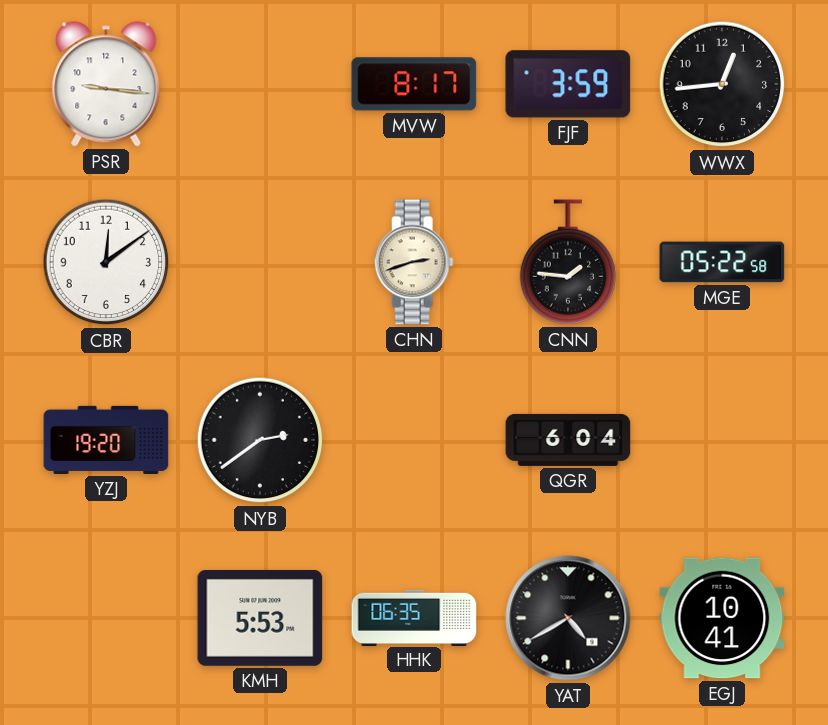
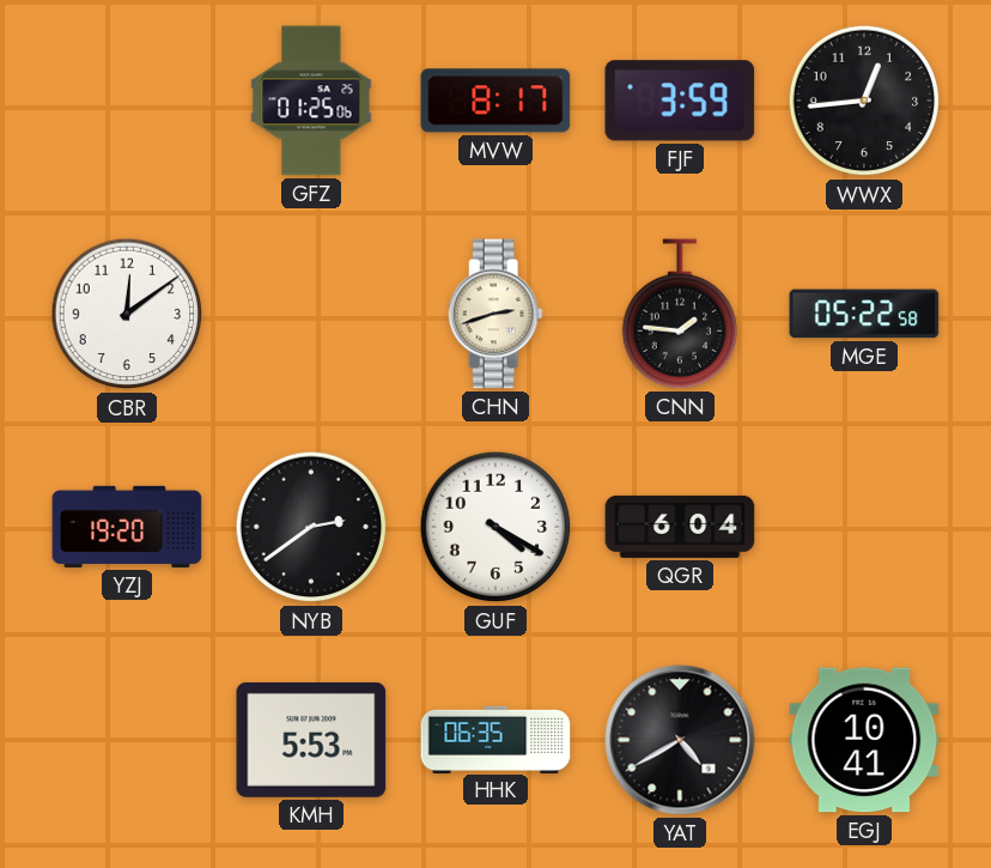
PSR: 9:16 -> none (106, 84)
GFZ: none -> 01:25 (311, 101)
GUF: none -> 4:20 (495, 527)
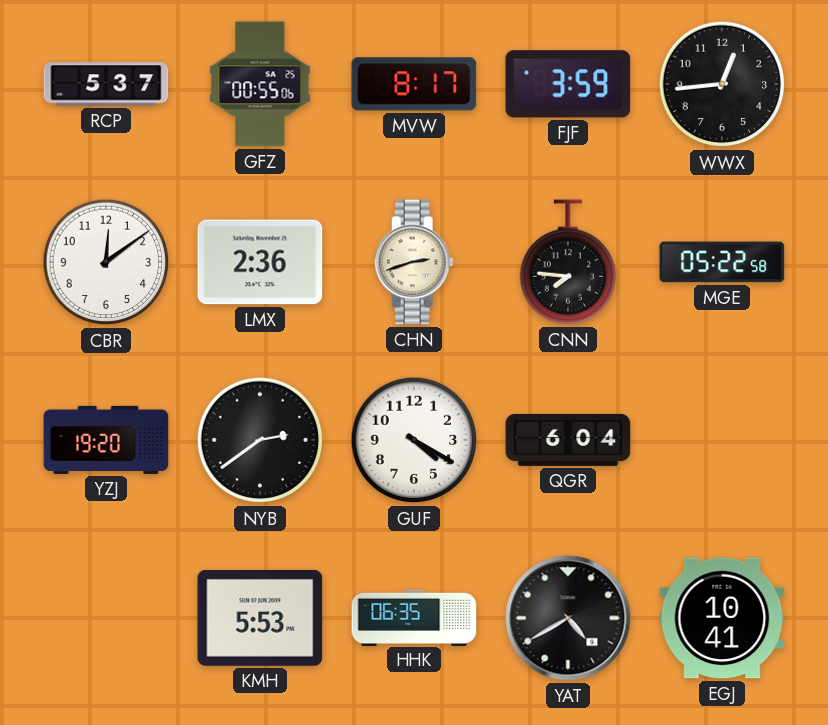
RCP: none -> 5:37 (106, 84)
GFZ: 01:25 -> 00:55 (260, 84)
LMX: none -> 2:36 (260, 262)
CNN: 1:46 -> 7:46 (567, 262)
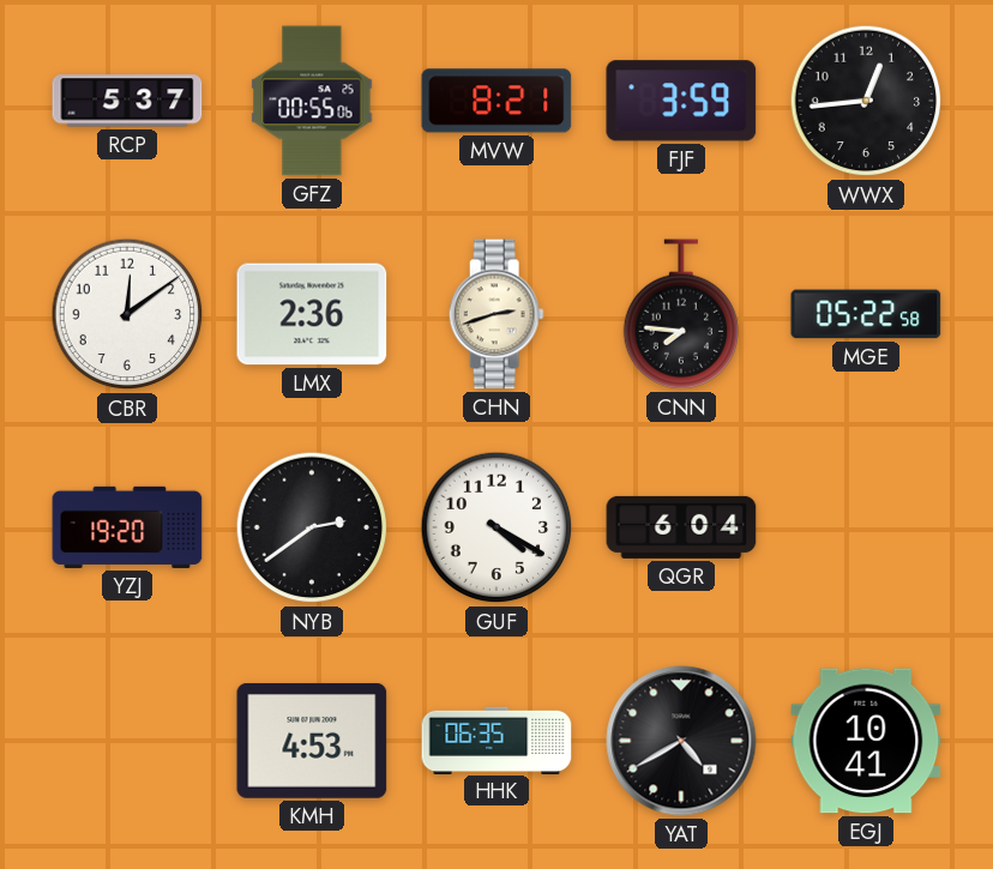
MVW: 8:17 -> 8:21 (496, 101)
KMH: 5:53 -> 4:53 (312, 741)
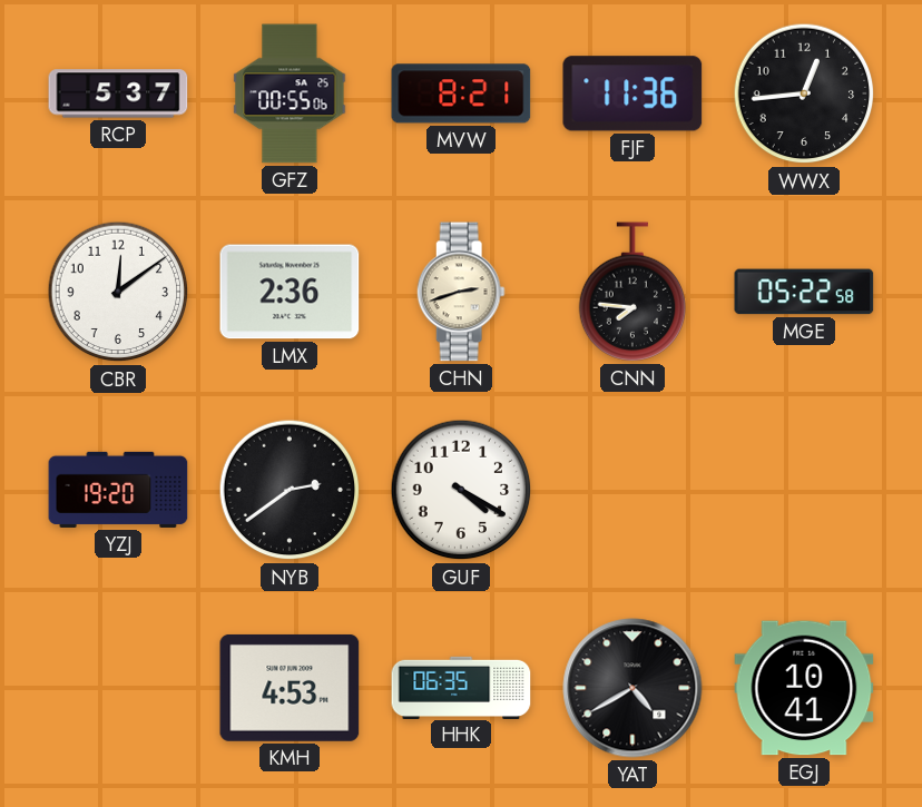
FJF: 3:59 -> 11:36 (632, 94)
QGR: 6:04 -> none (681, 527)
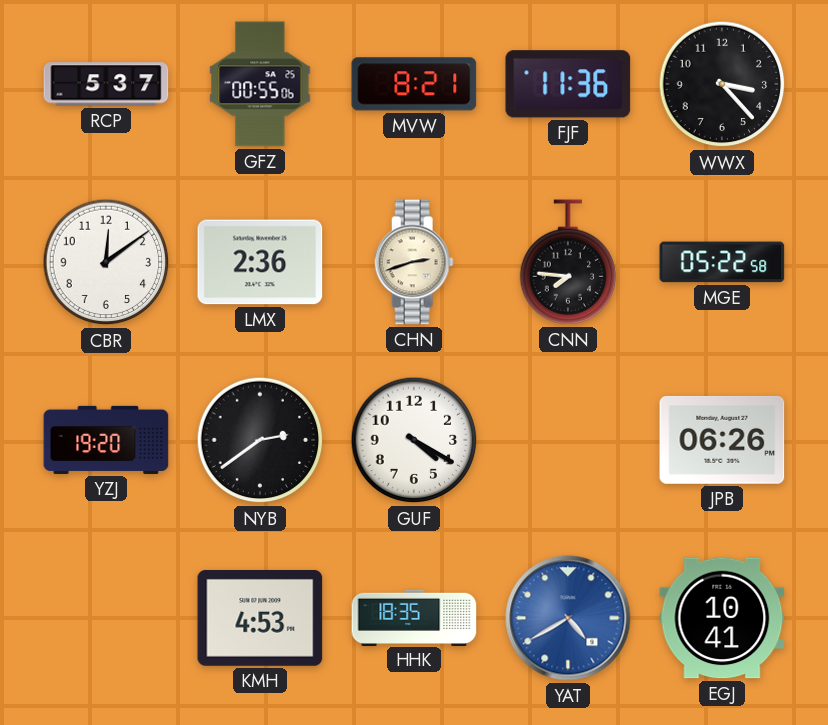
WWX: 12:44 -> 3:23 (722, 84)
JPB: none -> 06:26 (722, 440)
HHK: 06:35 -> 18:35 (414, 617)
YAT dial: black -> blue (568, 618)
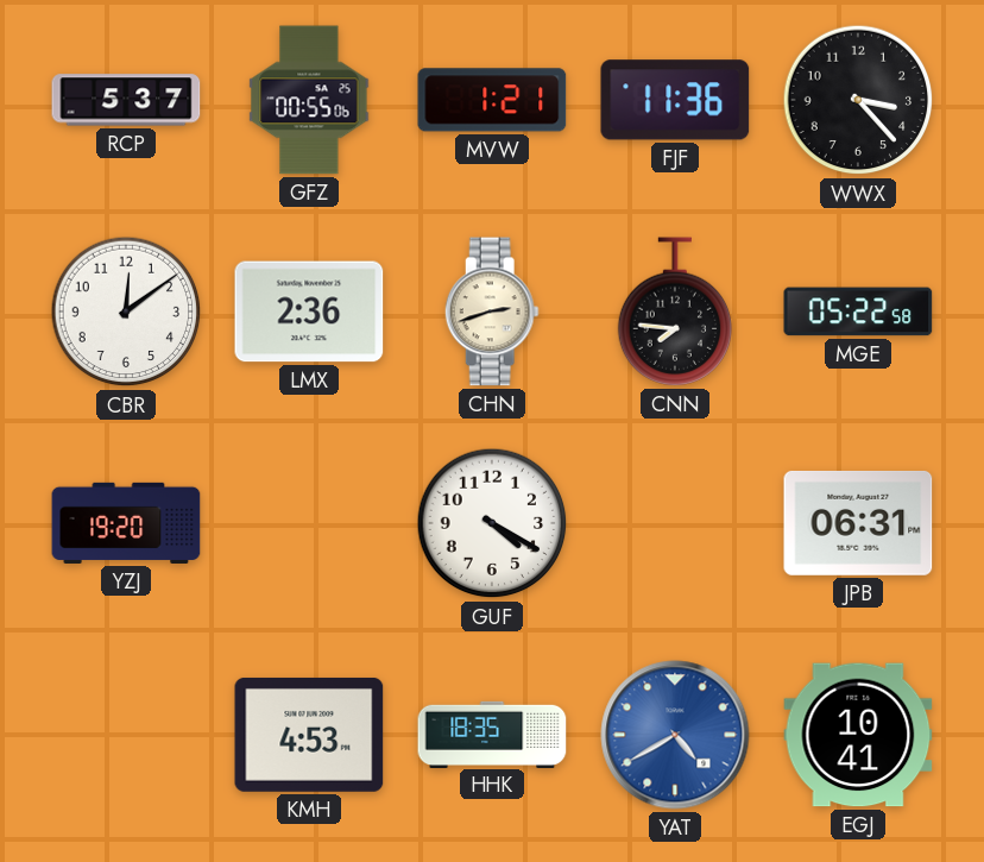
MVW: 8:21 -> 1:21 (492, 100)
NYB: 2:39 -> none (260, 440)
JPB: 06:26 -> 06:31 (858, 523)
